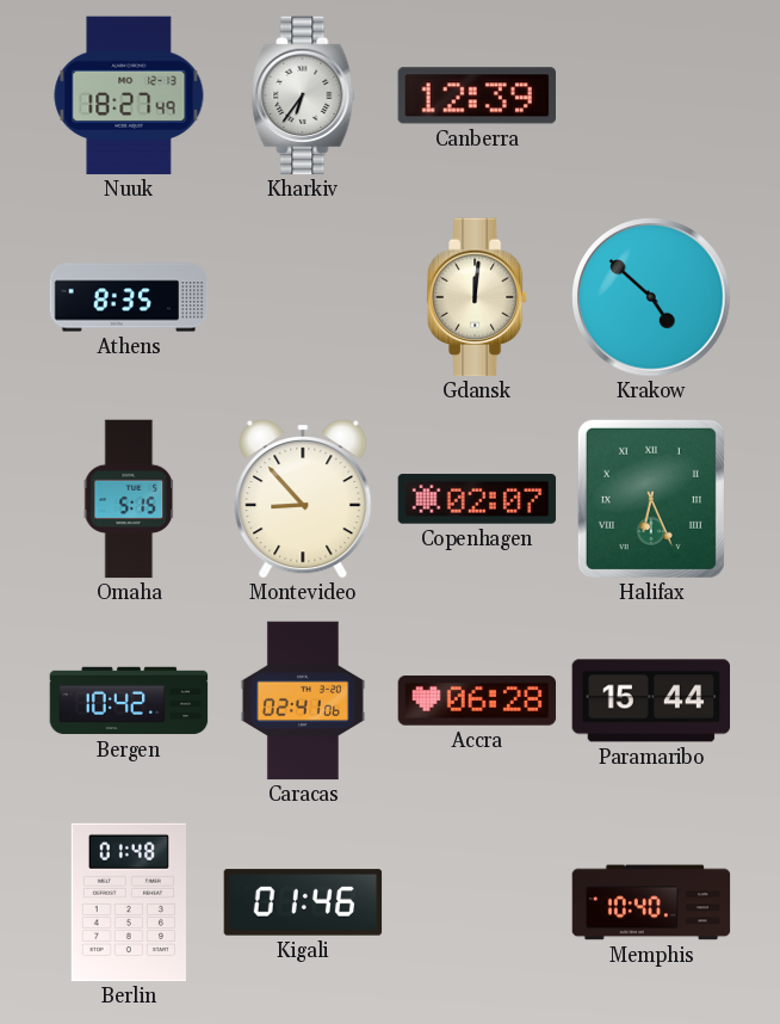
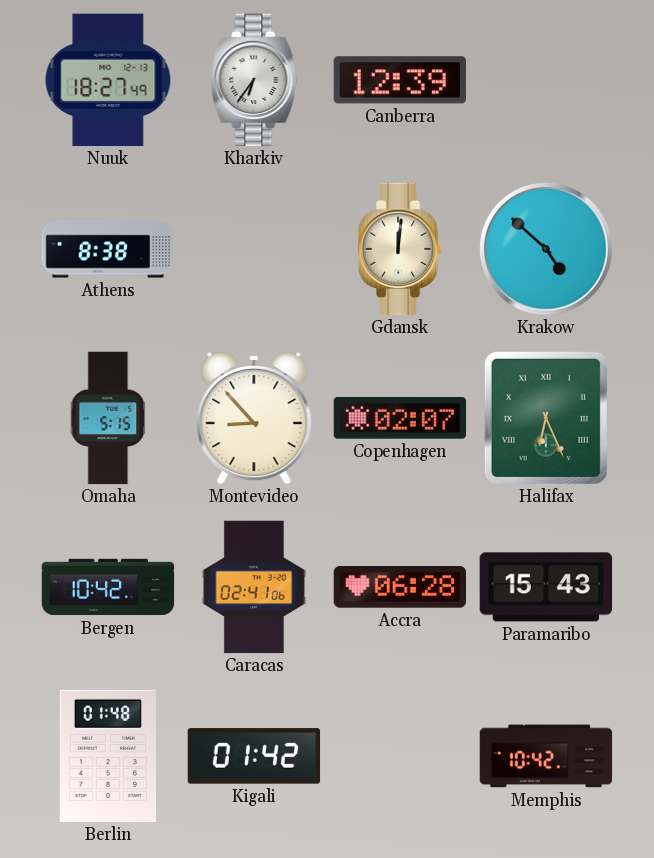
Athens: 8:35 -> 8:38 (108, 249)
Paramaribo: 15:44 -> 15:43 (546, 587)
Kigali: 01:46 -> 01:42 (254, 756)
Memphis: 10:40 -> 10:42 (546, 756)
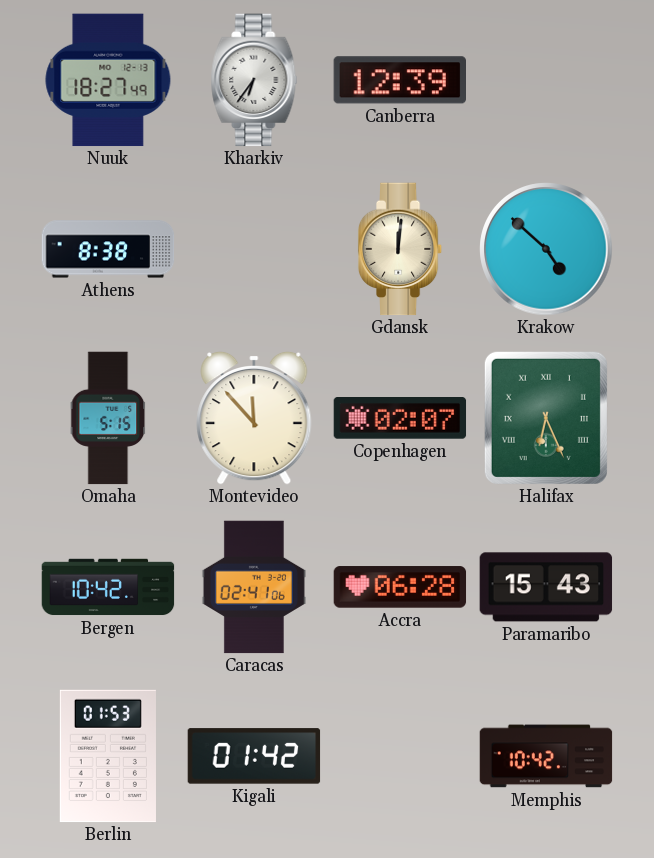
Montevideo: 8:53 -> 11:53 (254, 418)
Berlin: 01:48 -> 01:53 (108, 756)
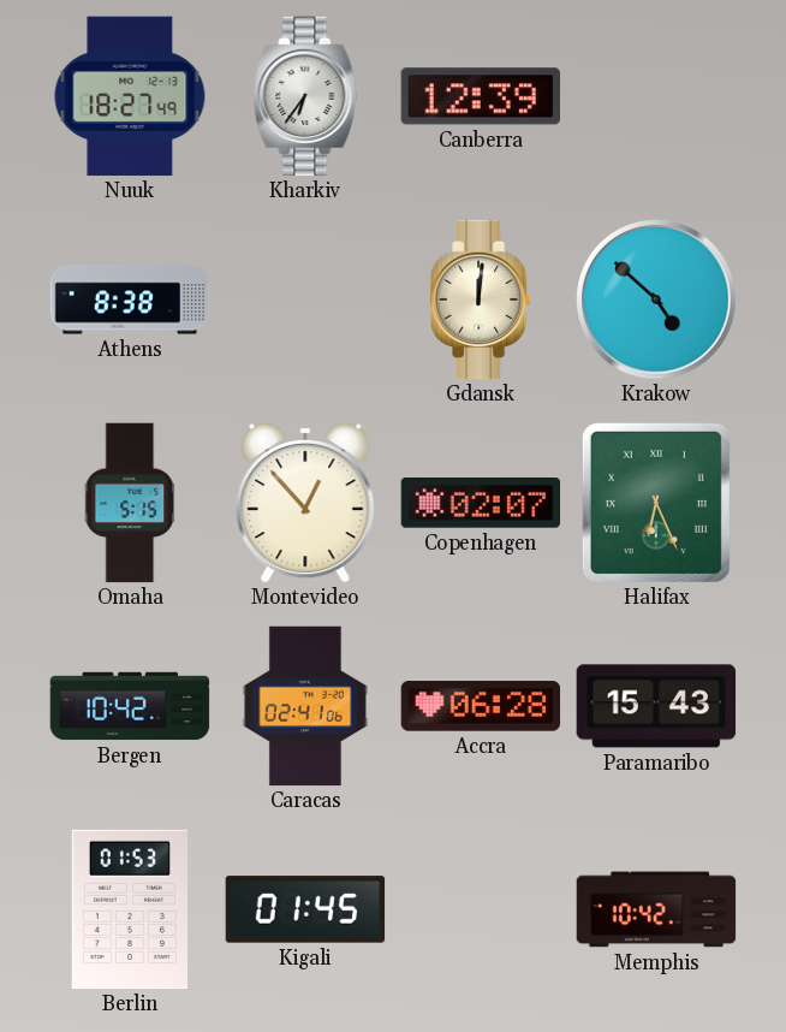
Montevideo: 11:53 -> 12:53 (305, 503)
Kigali: 01:42 -> 01:45 (305, 909)
